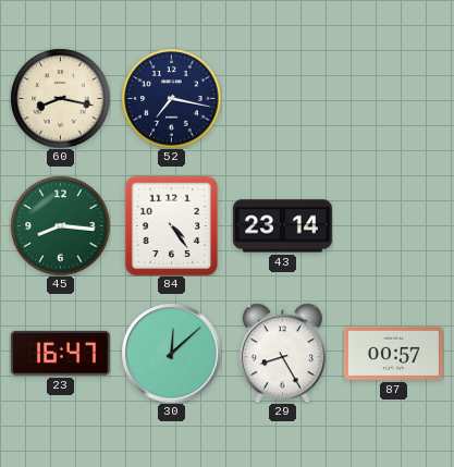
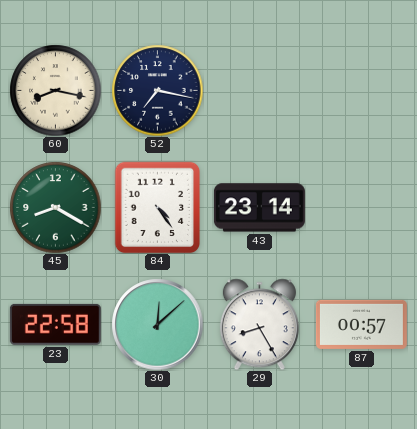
45: 8:16 -> 8:20 (55, 207)
23: 16:47 -> 22:58 (55, 324)
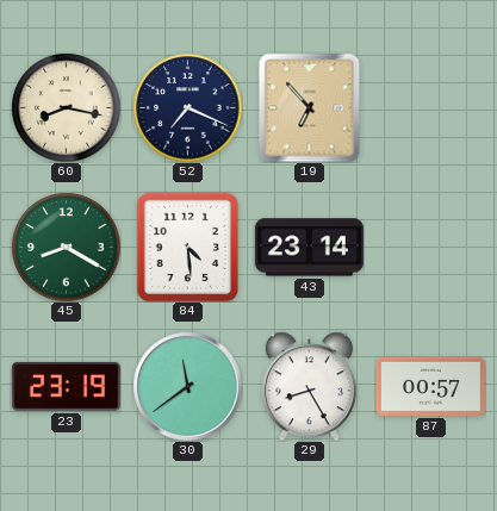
52: 7:17 -> 7:19 (187, 107)
19: none -> 6:53 (310, 107)
84: 4:24 -> 4:29 (188, 247)
23: 22:58 -> 23:19 (66, 386)
30: 12:08 -> 11:39 (187, 386)
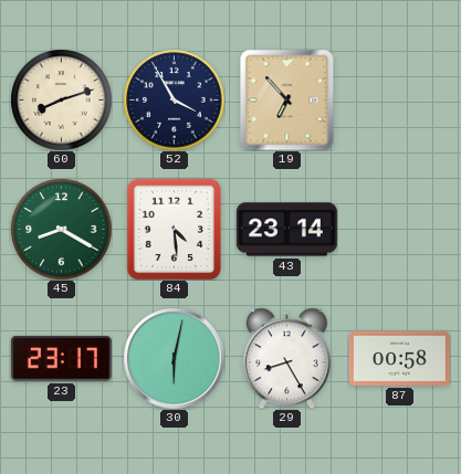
60: 8:17 -> 8:12 (61, 99)
52: 7:19 -> 3:55 (174, 99)
23: 23:19 -> 23:17 (61, 358)
30: 11:39 -> 6:02 (174, 358)
87: 00:57 -> 00:58 (399, 358)
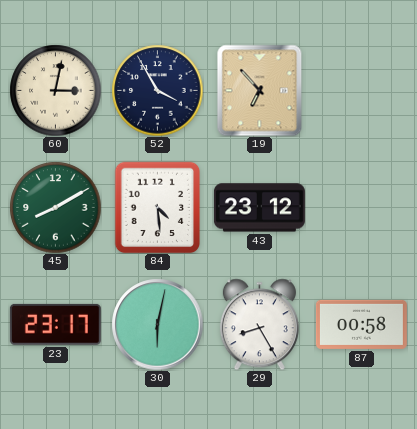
60: 8:12 -> 3:02 (55, 90)
45: 8:20 -> 8:10 (55, 207)
43: 23:14 -> 23:12 (259, 208)
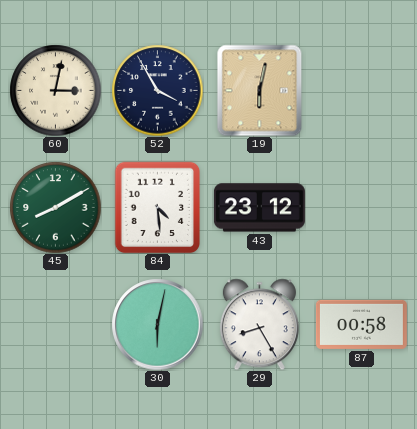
19: 6:53 -> 6:02 (260, 90)
23: 23:17 -> none (55, 324)
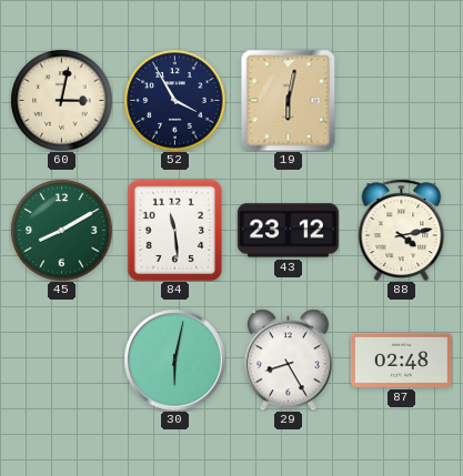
84: 4:29 -> 11:29 (175, 230)
88: none -> 4:13 (402, 230)
87: 00:58 -> 02:48 (401, 359)
